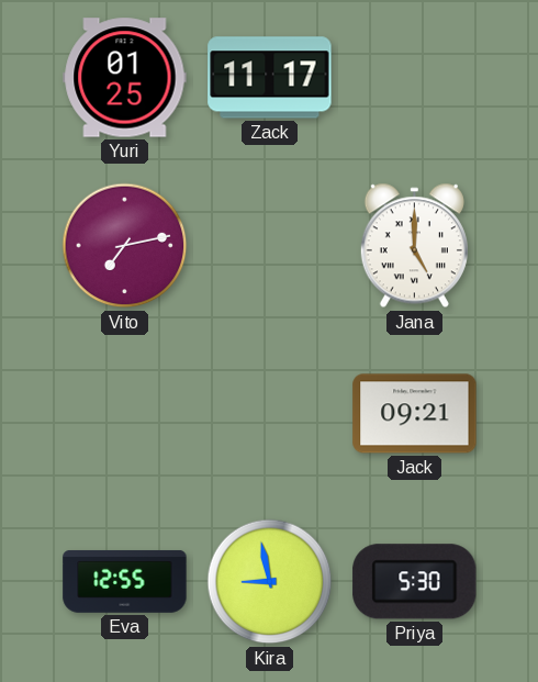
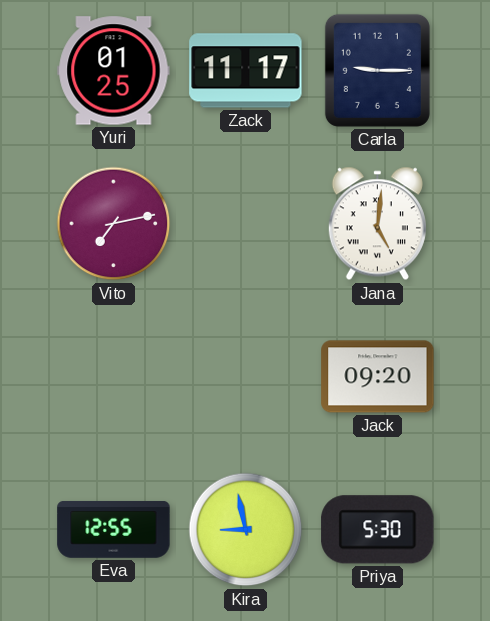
Carla: none -> 9:15 (377, 70)
Jana: 5:00 -> 5:01 (377, 224)
Jack: 09:21 -> 09:20 (378, 377)
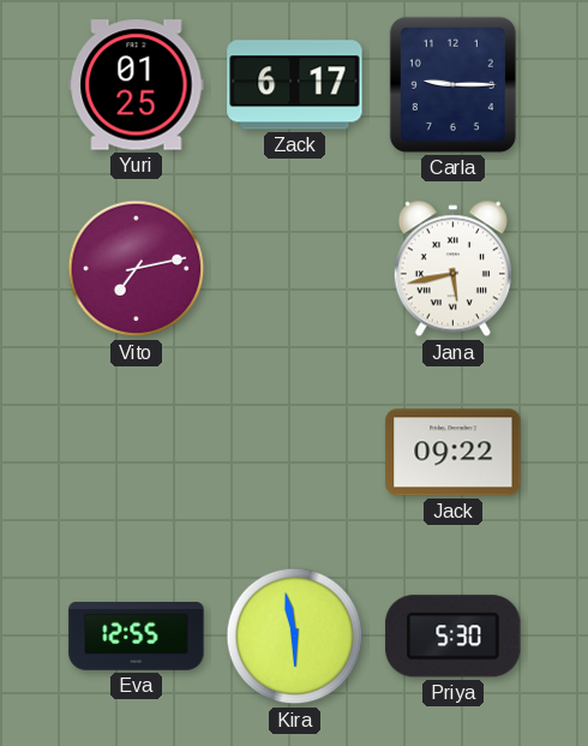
Zack: 11:17 -> 6:17 (295, 85)
Jana: 5:01 -> 5:43 (452, 269)
Jack: 09:20 -> 09:22 (454, 453)
Kira: 8:58 -> 5:58 (295, 637)
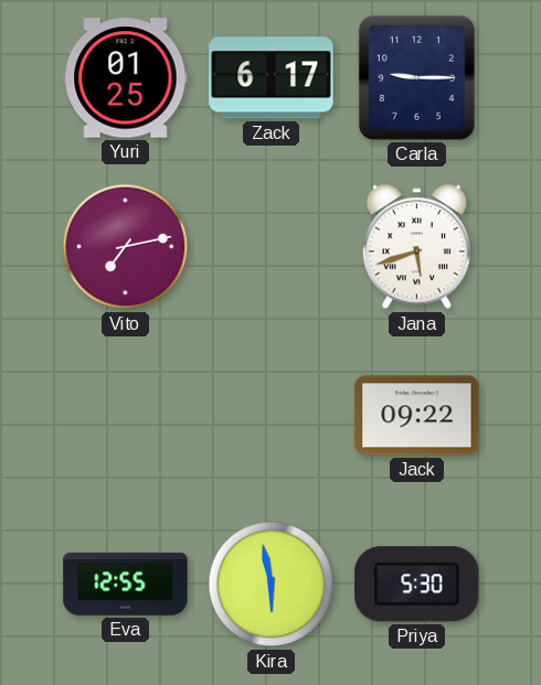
Jana: 5:43 -> 5:42 (416, 247)
